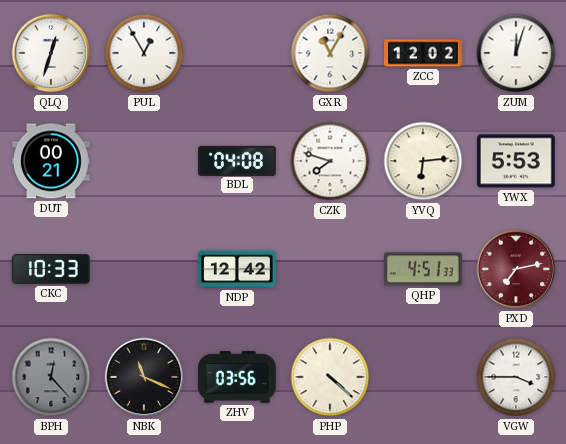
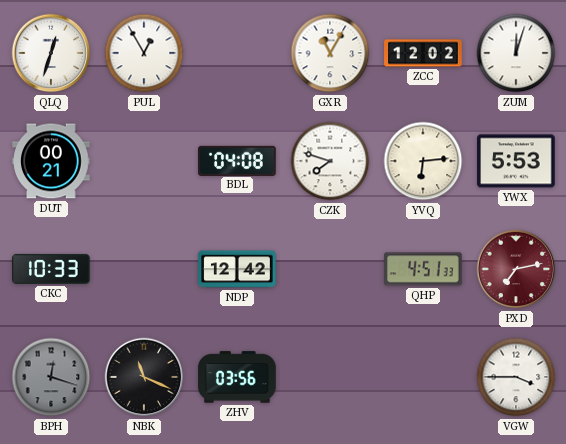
BPH: 12:23 -> 12:18 (51, 377)
PHP: 4:22 -> none (330, 377)
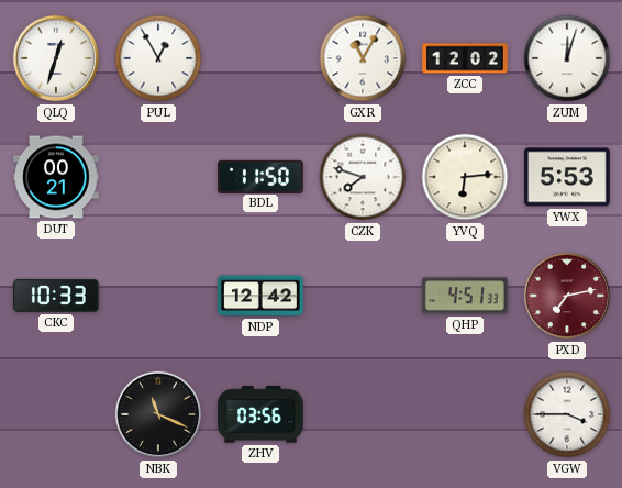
BDL: 04:08 -> 11:50 (260, 176)
BPH: 12:18 -> none (51, 377)
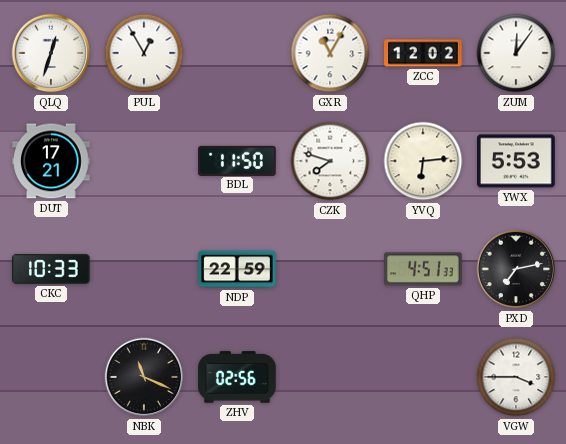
ZUM: 12:03 -> 12:06 (516, 53)
DUT: 00:21 -> 17:21 (51, 161)
NDP: 12:42 -> 22:59 (237, 269)
PXD dial: burgundy -> black (516, 269)
ZHV: 03:56 -> 02:56 (237, 377)
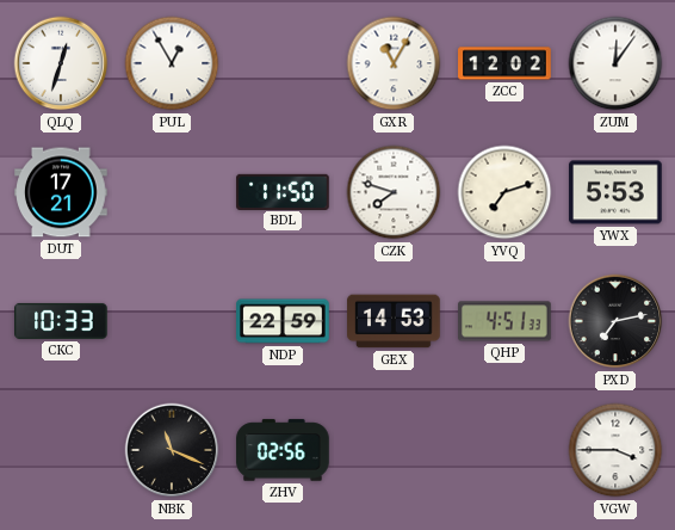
YVQ: 6:14 -> 7:12 (504, 192)
GEX: none -> 14:53 (394, 321)
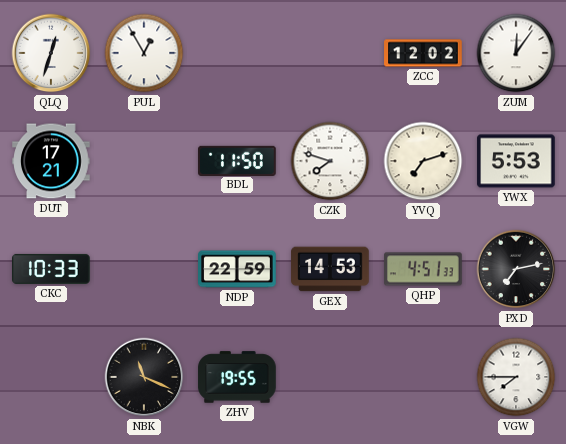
GXR: 11:05 -> none (394, 63)
ZHV: 02:56 -> 19:55 (237, 377)
VGW: 3:45 -> 7:45 (516, 377)
